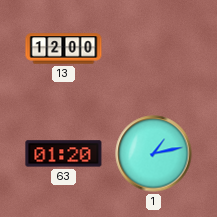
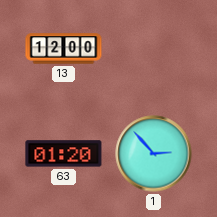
1: 1:13 -> 2:53 (154, 154)
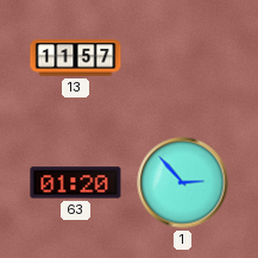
13: 12:00 -> 11:57 (76, 58)
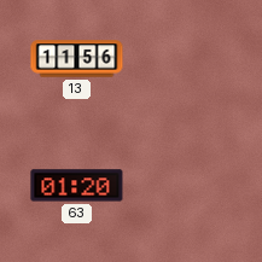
13: 11:57 -> 11:56 (77, 59)
1: 2:53 -> none (183, 183)
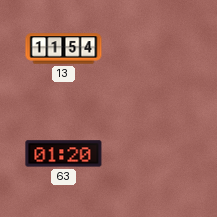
13: 11:56 -> 11:54 (64, 49)
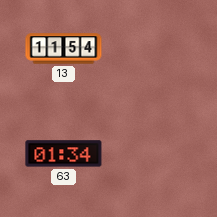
63: 01:20 -> 01:34 (64, 154)
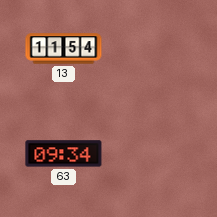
63: 01:34 -> 09:34 (64, 154)
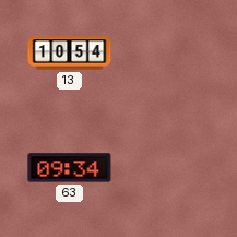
13: 11:54 -> 10:54 (70, 54)
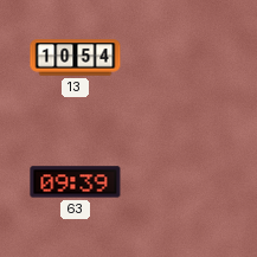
63: 09:34 -> 09:39 (76, 182)
